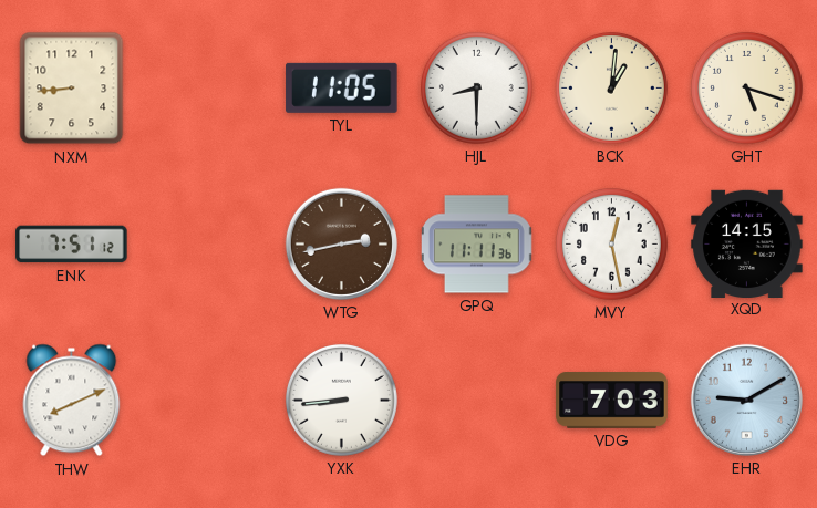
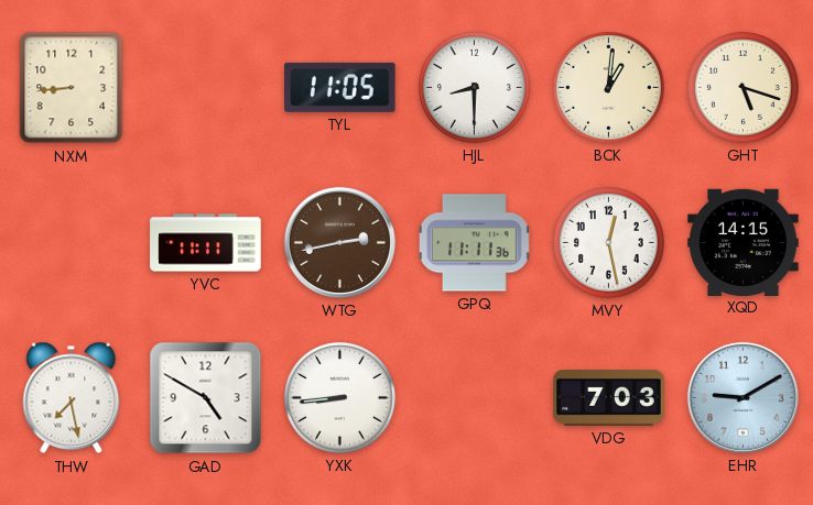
ENK: 7:51 -> none (72, 245)
YVC: none -> 11:11 (206, 243)
THW: 8:11 -> 7:28 (72, 398)
GAD: none -> 4:50 (206, 398)
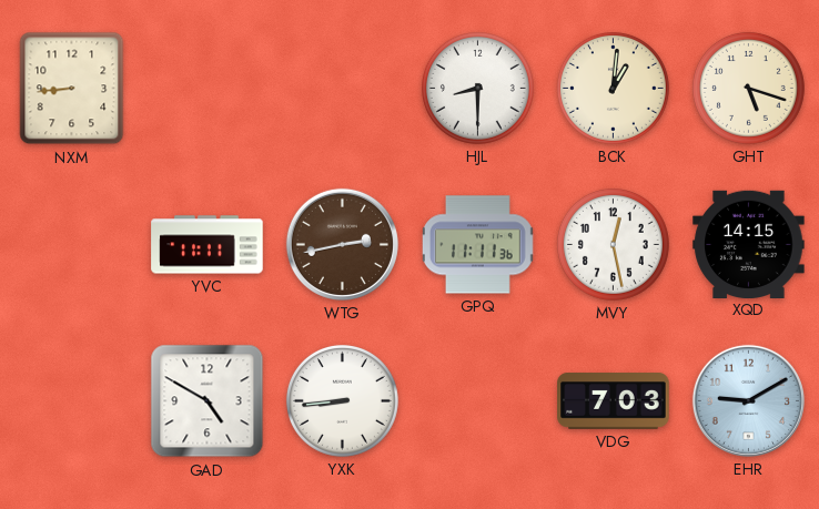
TYL: 11:05 -> none (340, 87)
THW: 7:28 -> none (72, 398)
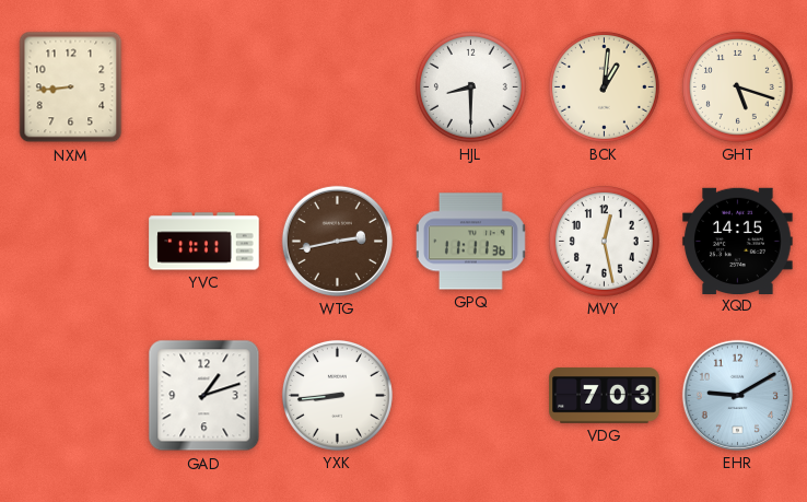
GAD: 4:50 -> 1:12 (204, 396)
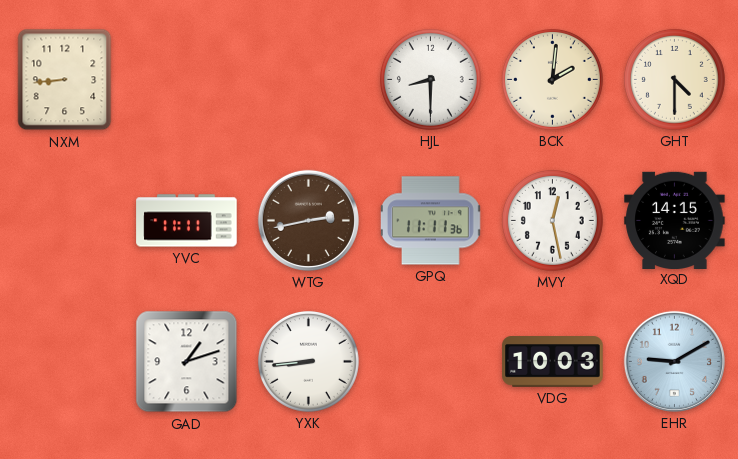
BCK: 1:01 -> 2:01 (552, 79)
GHT: 5:18 -> 4:30 (674, 79)
VDG: 7:03 -> 10:03 (553, 362)
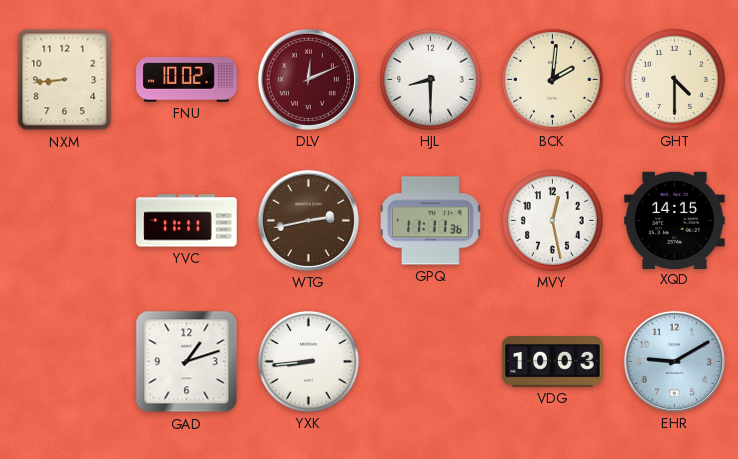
FNU: none -> 10:02 (187, 80)
DLV: none -> 12:11 (308, 79)
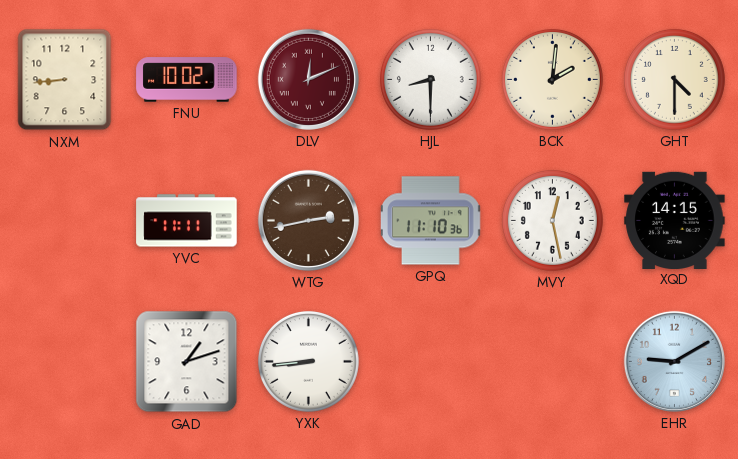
GPQ: 11:11 -> 11:10 (430, 221)
VDG: 10:03 -> none (553, 362)
